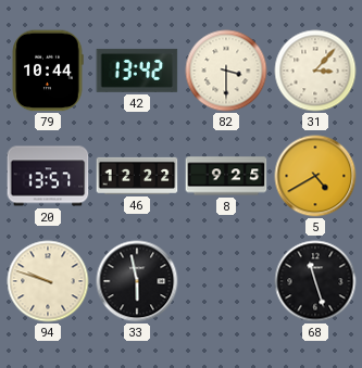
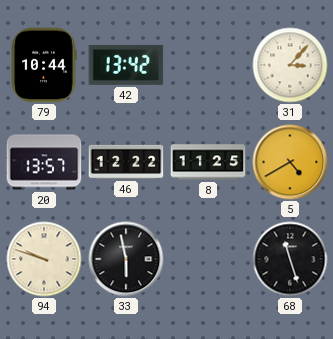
82: 3:30 -> none (226, 71)
8: 9:25 -> 11:25 (208, 162)
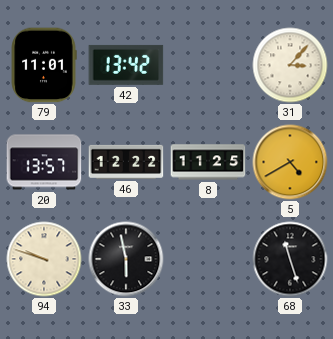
79: 10:44 -> 11:01 (44, 65)
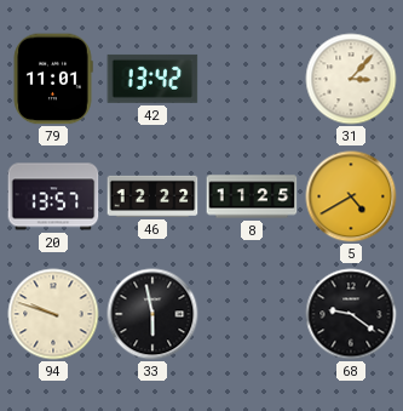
68: 11:27 -> 9:21 (351, 314)
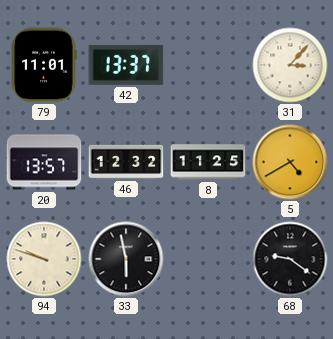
42: 13:42 -> 13:37 (126, 65)
46: 12:22 -> 12:32 (126, 162)
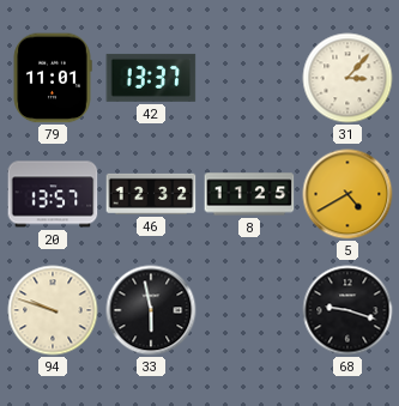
68: 9:21 -> 9:18 (347, 310)
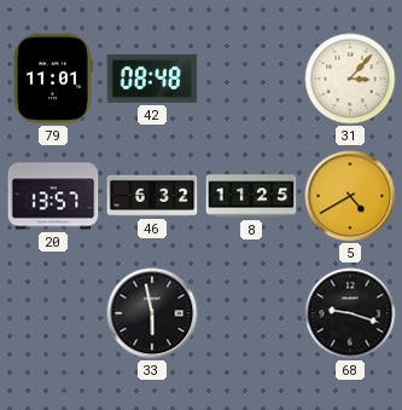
42: 13:37 -> 08:48 (152, 79)
46: 12:32 -> 6:32 (152, 196)
94: 9:48 -> none (53, 310)
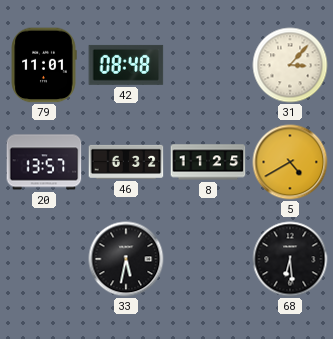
33: 5:58 -> 5:32 (126, 259)
68: 9:18 -> 6:29 (290, 259)
